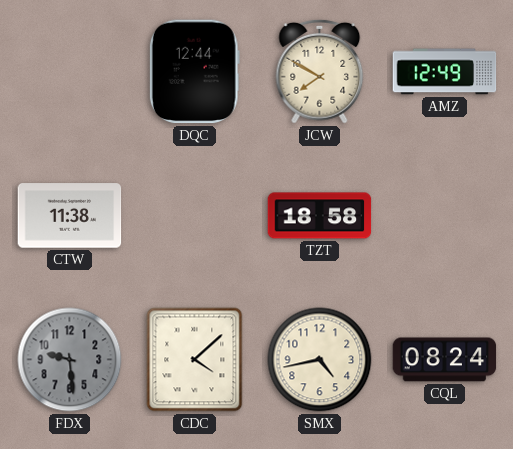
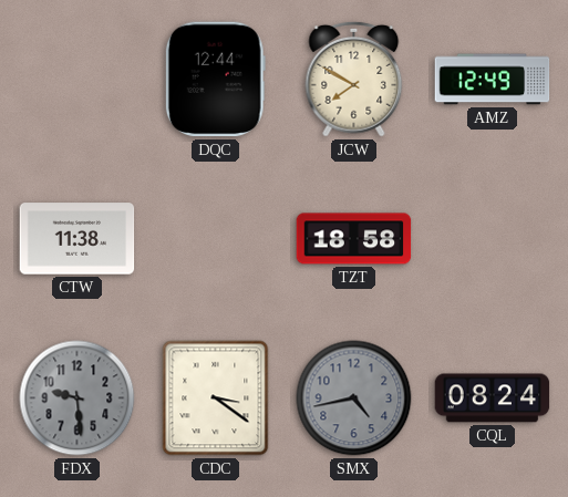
CDC: 4:08 -> 3:21 (216, 398)
SMX dial: cream -> grey (354, 398)
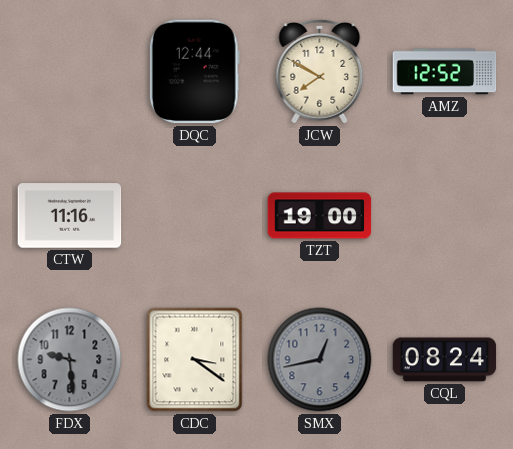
AMZ: 12:49 -> 12:52 (445, 72)
CTW: 11:38 -> 11:16 (70, 216)
TZT: 18:58 -> 19:00 (320, 216)
SMX: 4:43 -> 12:43 (320, 360)
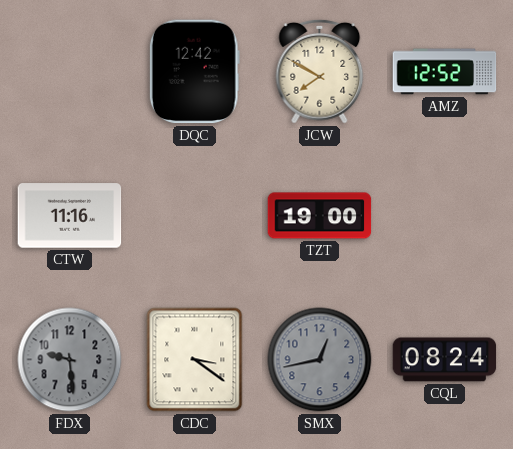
DQC: 12:44 -> 12:42 (194, 72)
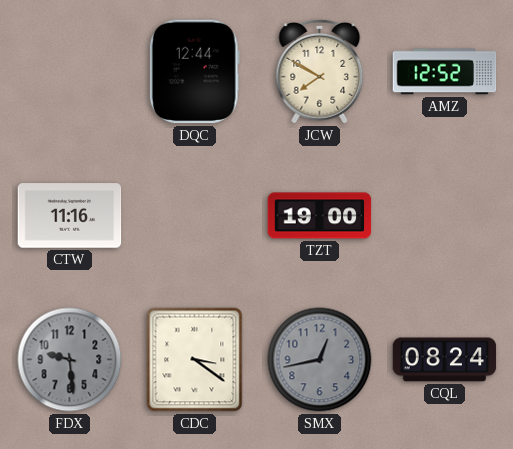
DQC: 12:42 -> 12:44 (194, 72)
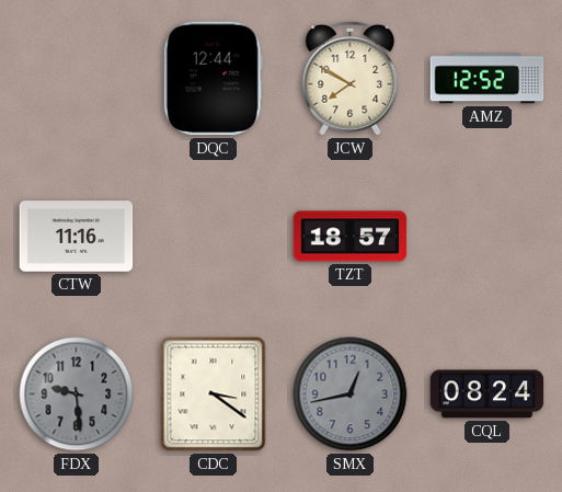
TZT: 19:00 -> 18:57 (351, 237)
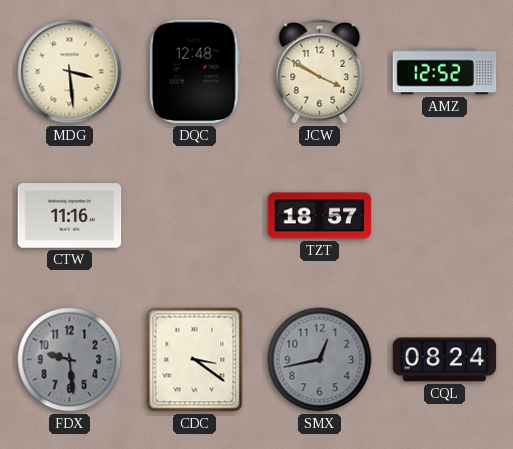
MDG: none -> 3:29 (70, 72)
DQC: 12:44 -> 12:48 (194, 72)
JCW: 7:50 -> 3:50 (320, 71)
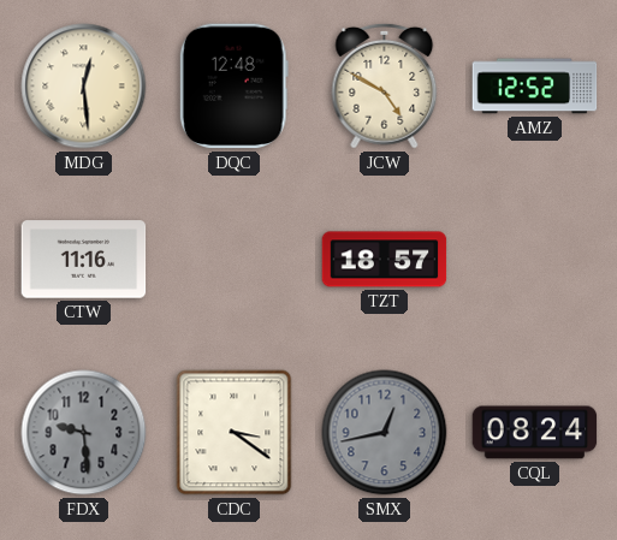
MDG: 3:29 -> 12:29 (84, 87)
JCW: 3:50 -> 4:50 (385, 85)
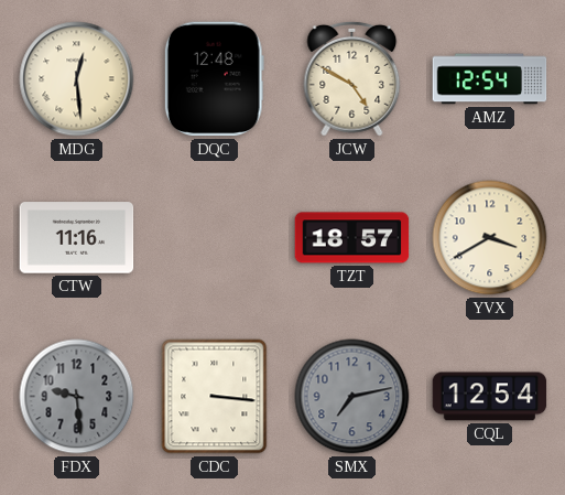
AMZ: 12:52 -> 12:54 (490, 79)
YVX: none -> 3:40 (490, 238)
CDC: 3:21 -> 3:16 (215, 397)
SMX: 12:43 -> 7:13 (352, 397)
CQL: 08:24 -> 12:54 (490, 397)
